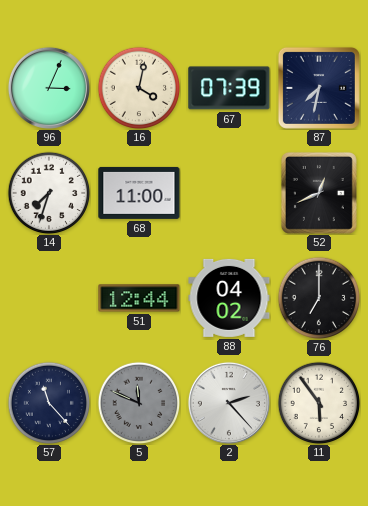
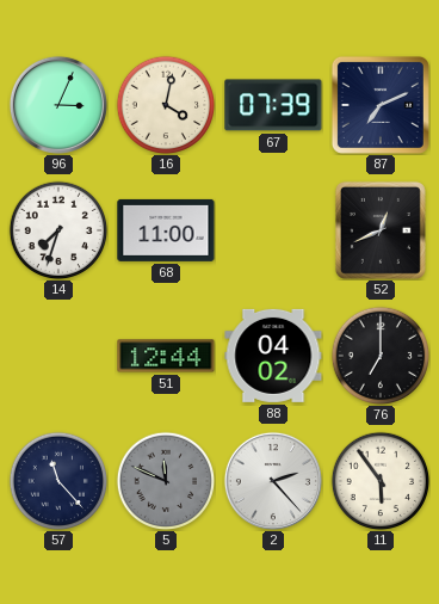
87: 7:32 -> 7:11 (381, 105)
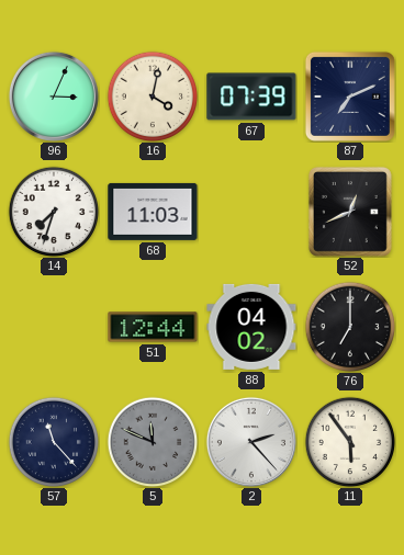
68: 11:00 -> 11:03 (153, 212)
